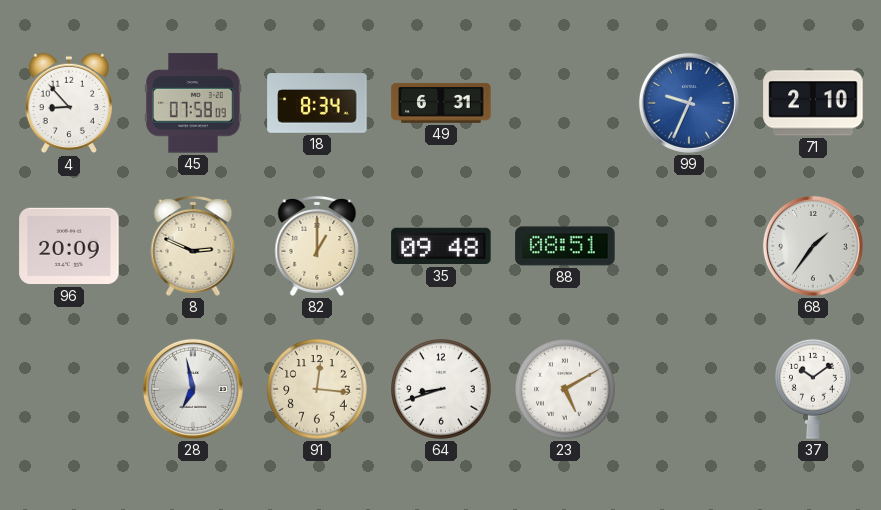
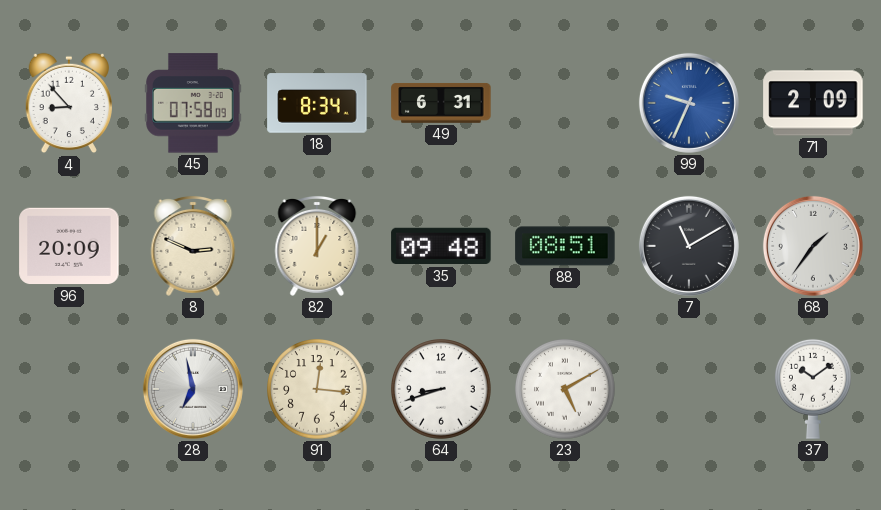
71: 2:10 -> 2:09 (813, 103)
7: none -> 11:10 (689, 246)
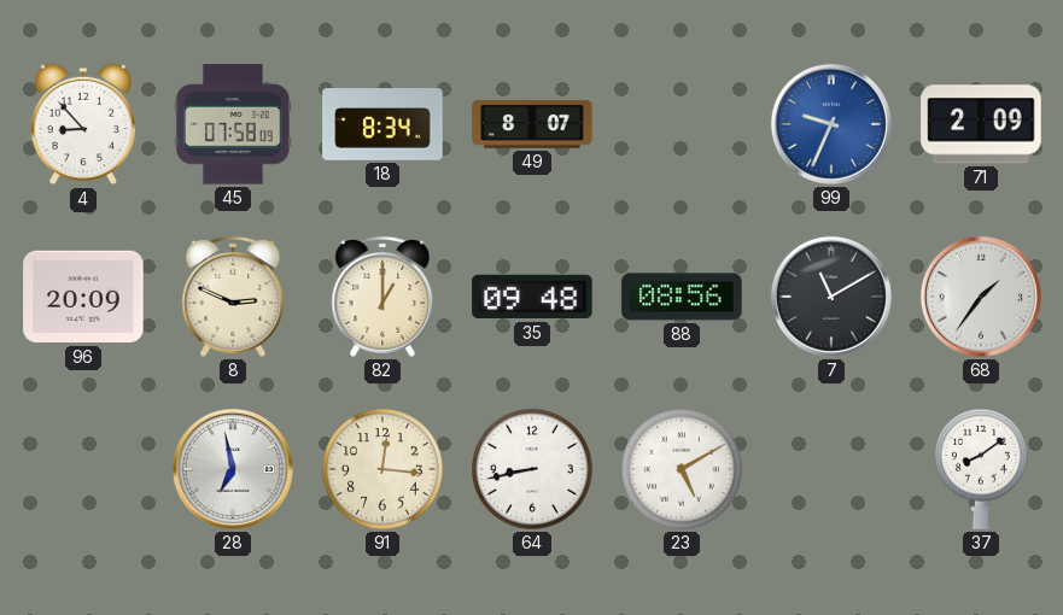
49: 6:31 -> 8:07 (532, 124)
88: 08:51 -> 08:56 (682, 297)
64: 8:42 -> 8:43 (533, 469)
37: 10:09 -> 8:09 (982, 469)
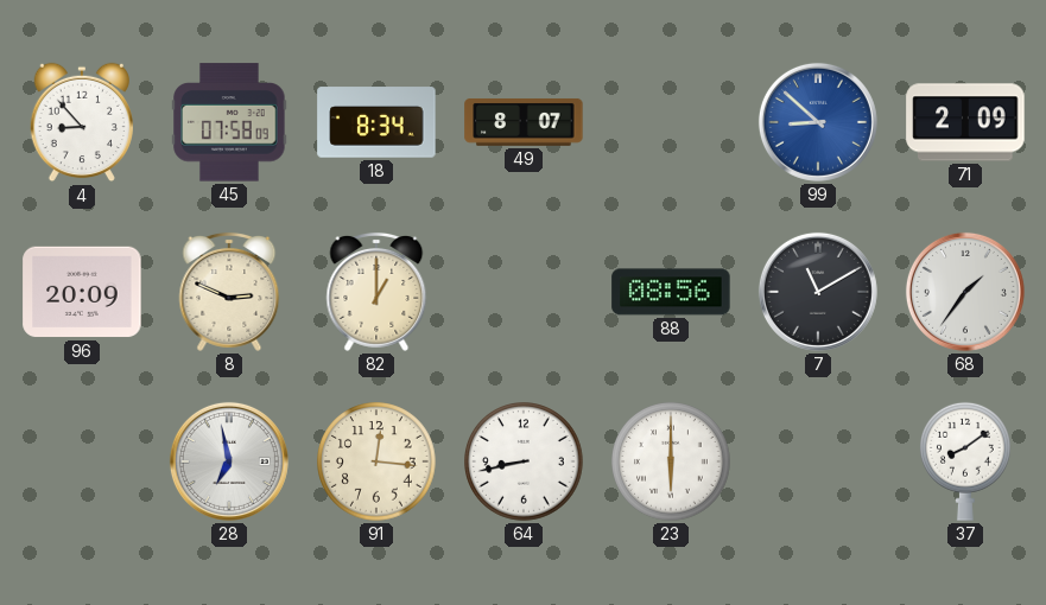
99: 9:34 -> 8:52 (818, 122)
35: 09:48 -> none (532, 297)
23: 5:10 -> 6:00 (672, 461)
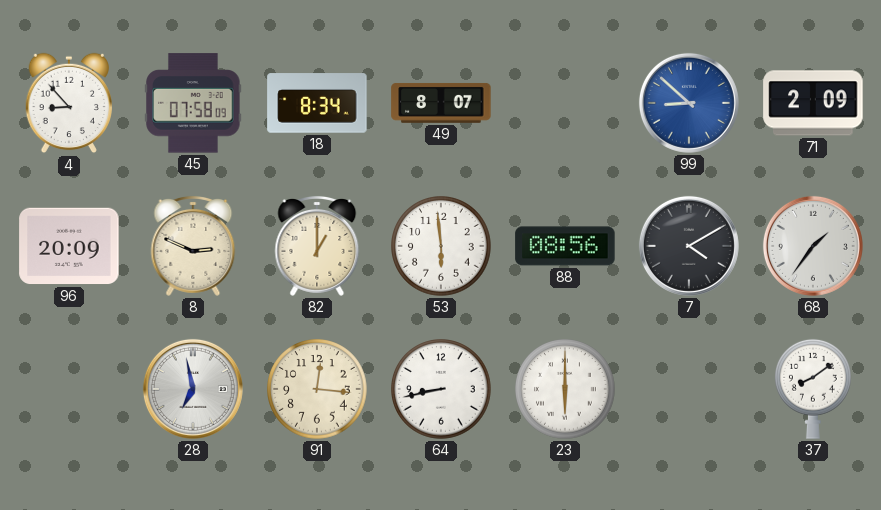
53: none -> 5:59 (442, 246)
7: 11:10 -> 4:10 (689, 246)
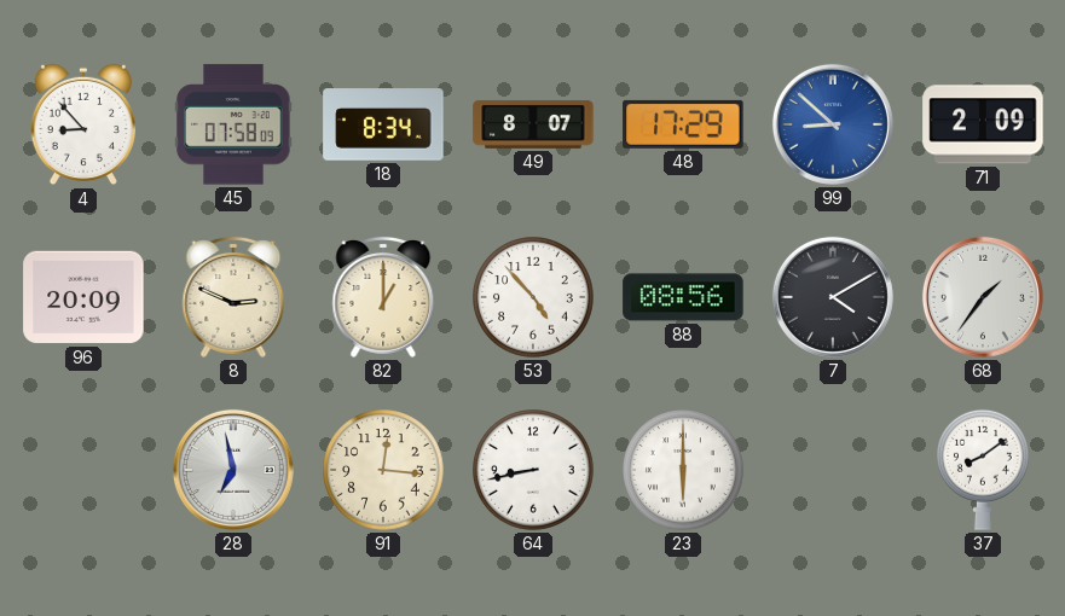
48: none -> 17:29 (683, 124)
53: 5:59 -> 4:53 (534, 297)
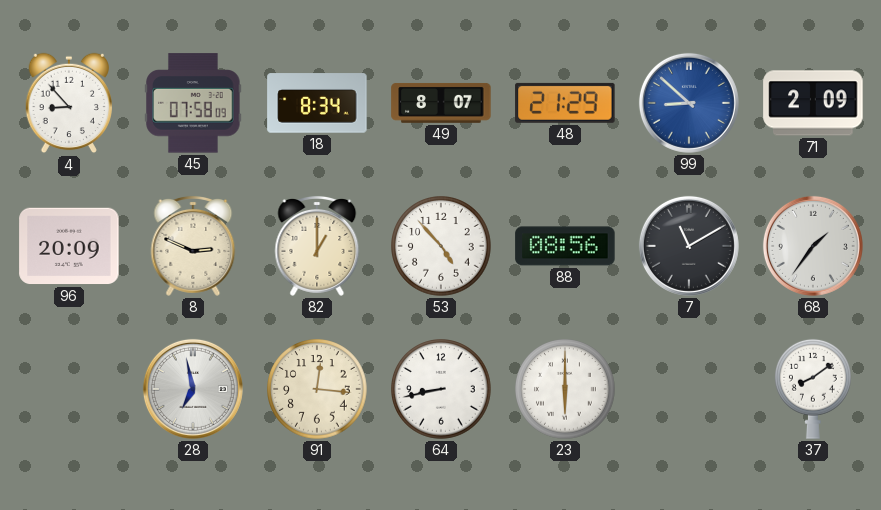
48: 17:29 -> 21:29 (565, 103)
7: 4:10 -> 11:10 (689, 246)
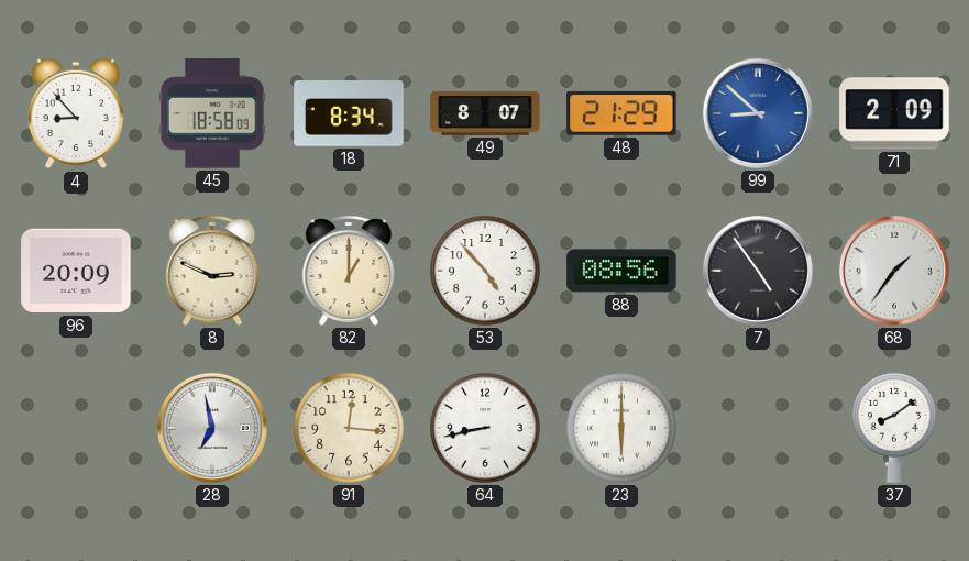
45: 07:58 -> 18:58 (212, 113)
7: 11:10 -> 4:54 (758, 271)
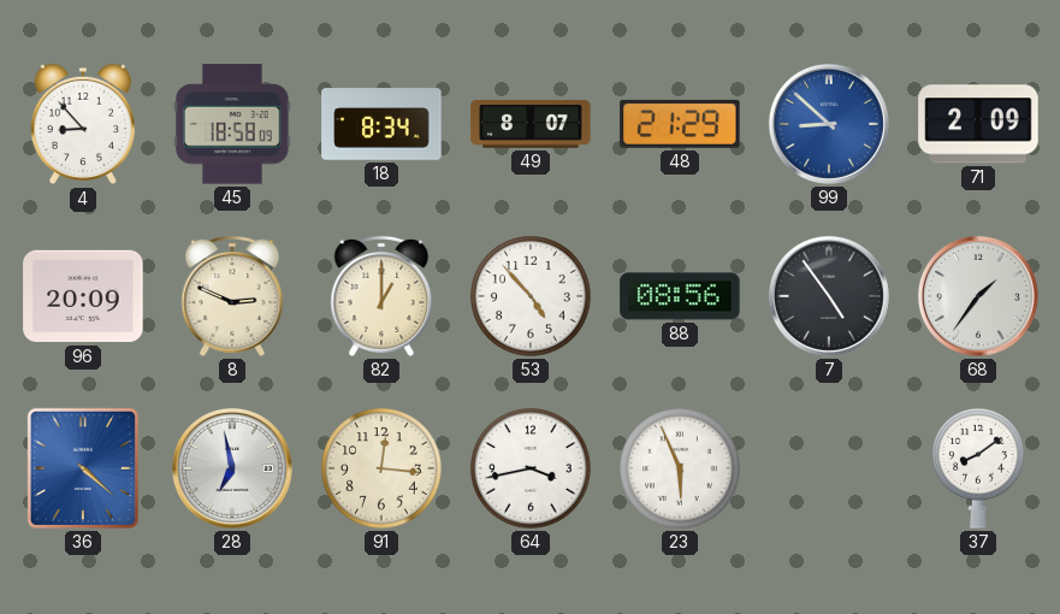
36: none -> 4:22 (83, 468)
64: 8:43 -> 3:43 (532, 468)
23: 6:00 -> 5:56 (681, 468)
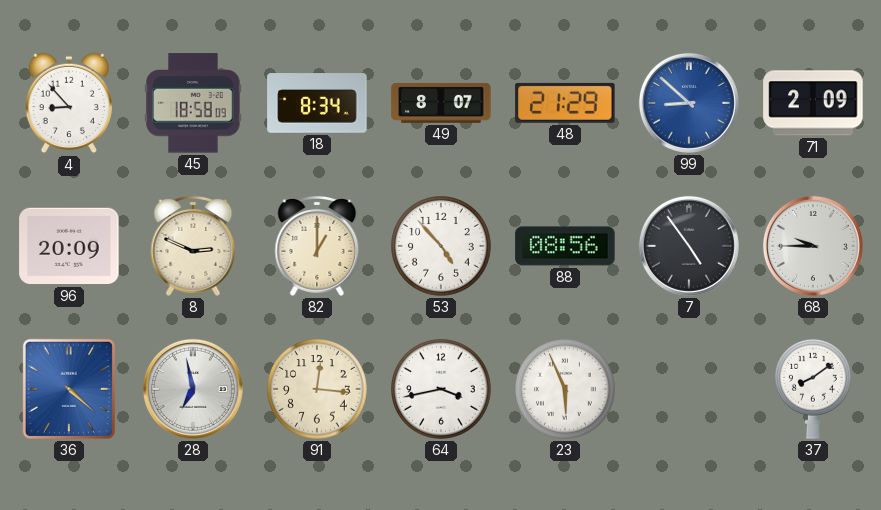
68: 1:36 -> 9:45 (813, 246)
